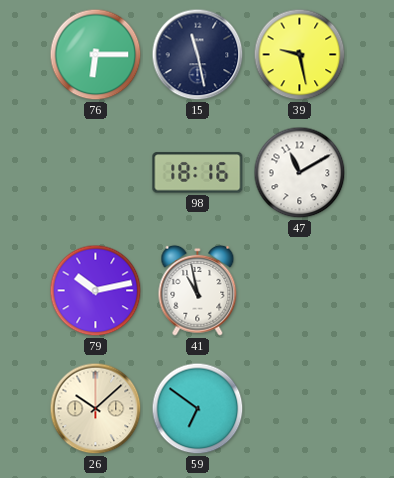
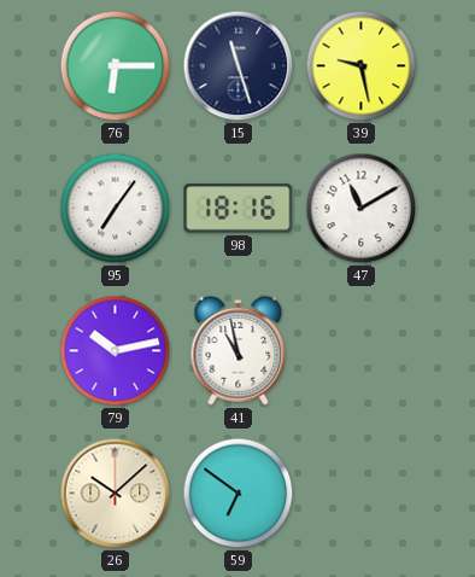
15: 11:28 -> 11:27 (239, 66)
95: none -> 7:06 (116, 209)
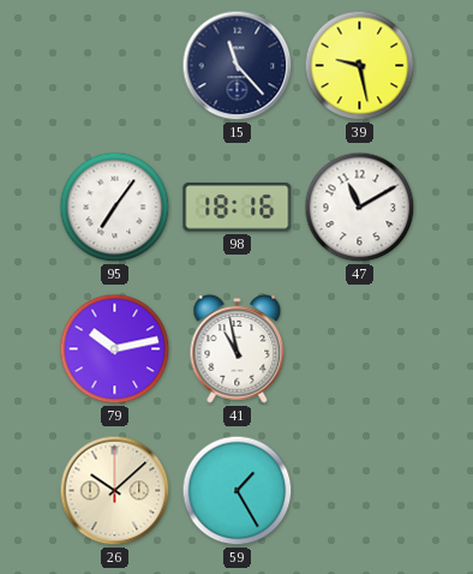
76: 6:15 -> none (116, 66)
15: 11:27 -> 11:23 (238, 66)
59: 6:51 -> 1:25 (238, 491)
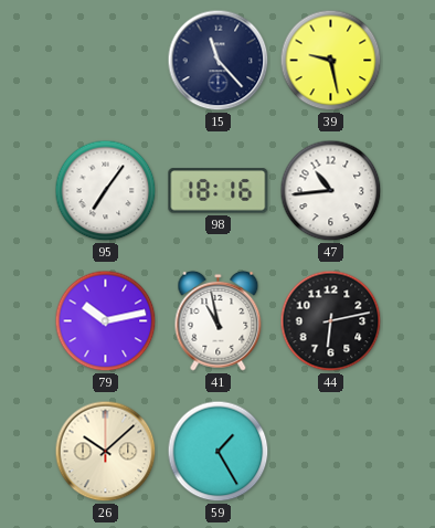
47: 11:10 -> 10:44 (331, 191)
44: none -> 6:13 (331, 321)
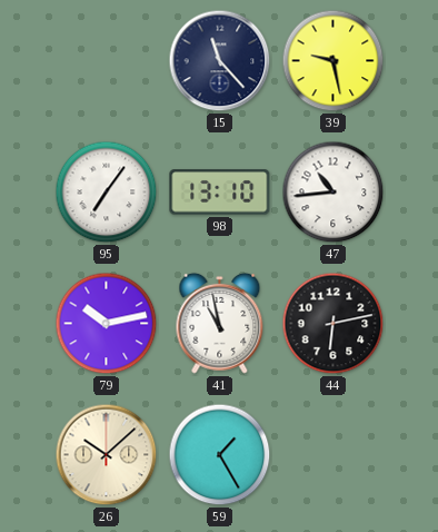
98: 18:16 -> 13:10 (220, 193)
